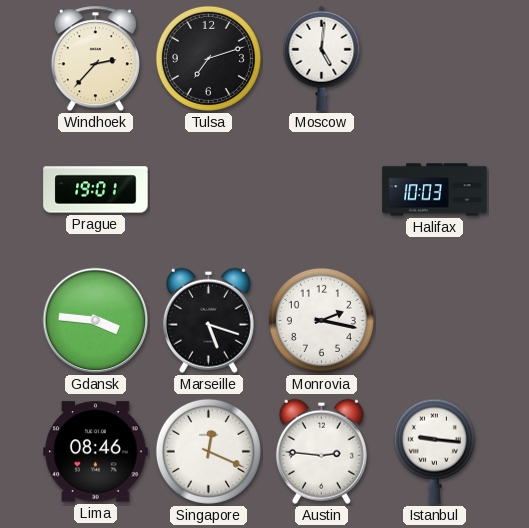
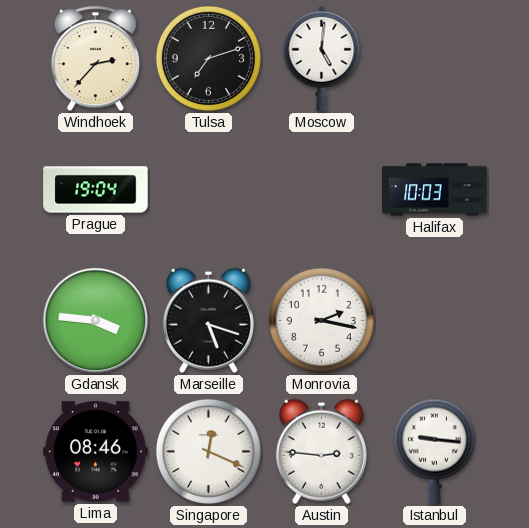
Prague: 19:01 -> 19:04 (96, 190)
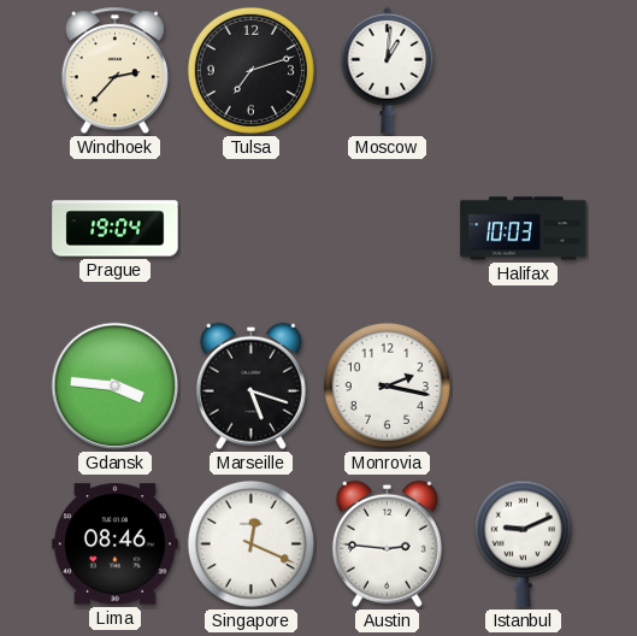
Moscow: 5:01 -> 1:01 (388, 70)
Istanbul: 9:16 -> 9:11 (523, 543)
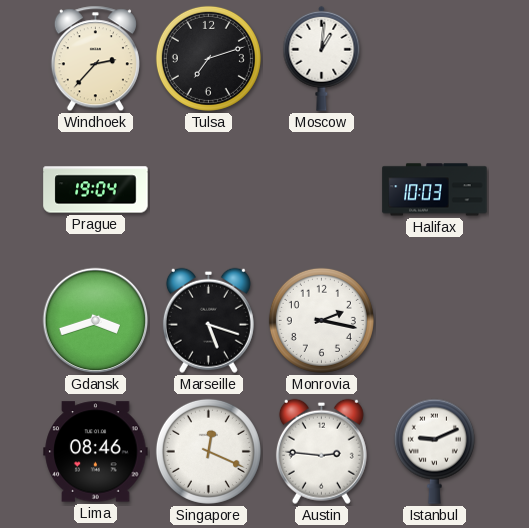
Gdansk: 3:46 -> 3:42 (96, 321)
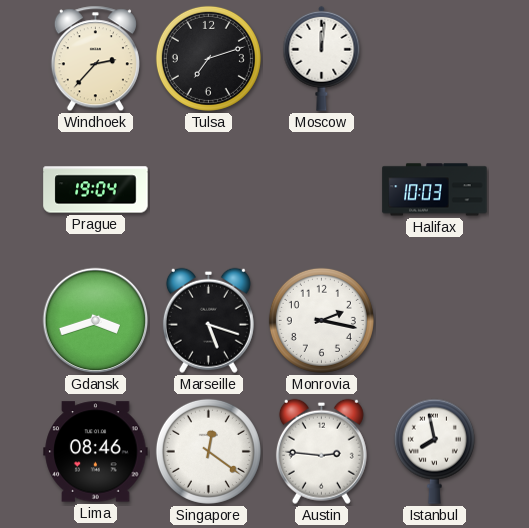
Moscow: 1:01 -> 12:01 (322, 58)
Singapore: 12:19 -> 12:21 (208, 451)
Istanbul: 9:11 -> 7:58 (434, 451)
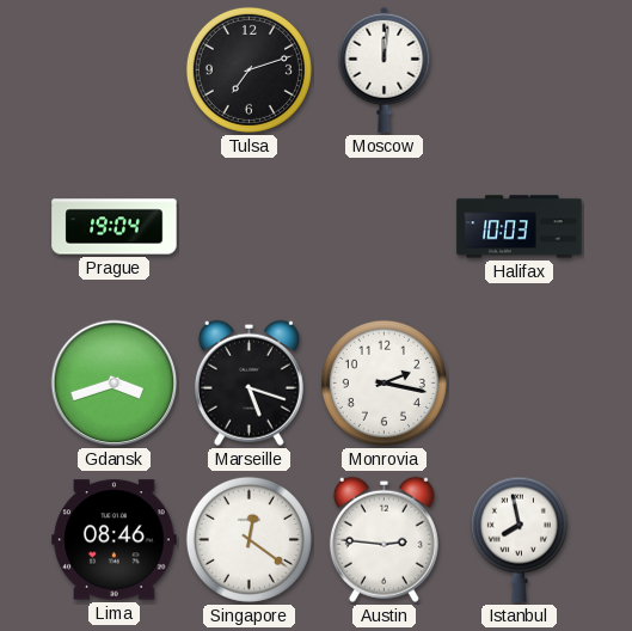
Windhoek: 2:37 -> none (95, 59)
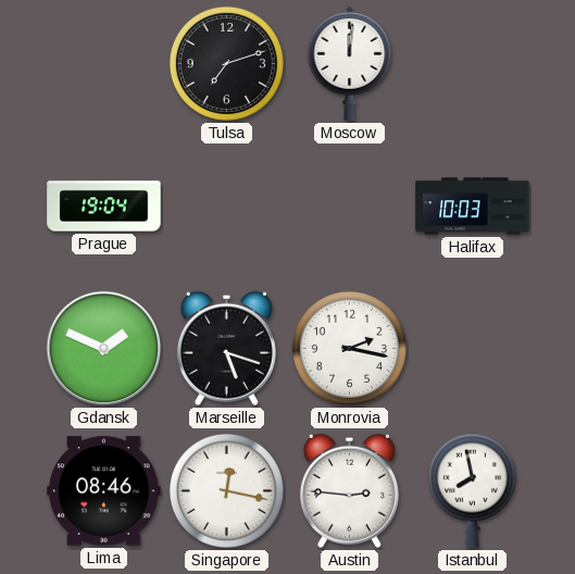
Gdansk: 3:42 -> 1:49 (104, 349)
Singapore: 12:21 -> 12:17 (226, 490)
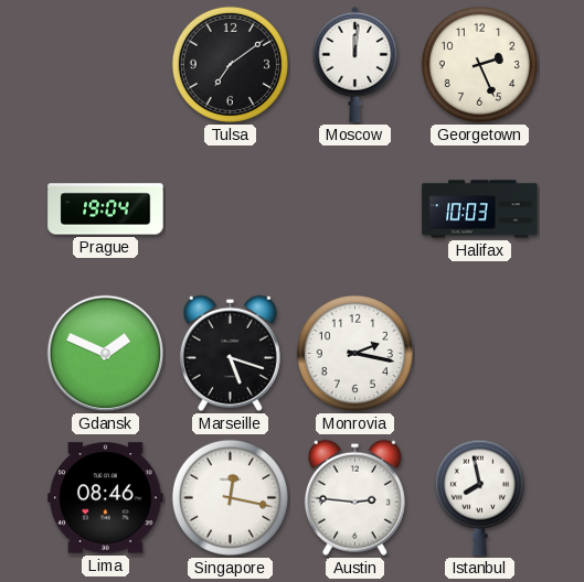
Tulsa: 7:12 -> 7:09 (230, 64)
Georgetown: none -> 2:26 (479, 64)
